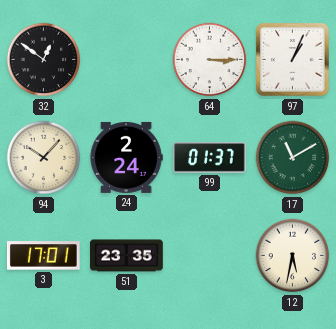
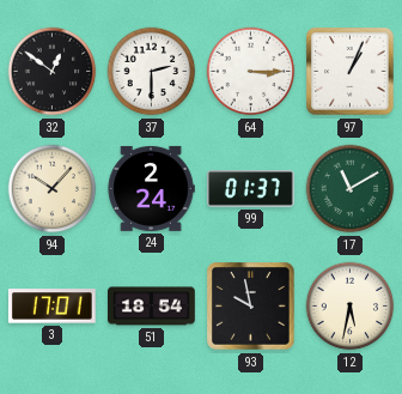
37: none -> 2:30 (152, 72)
51: 23:35 -> 18:54 (152, 307)
93: none -> 9:58 (251, 307)
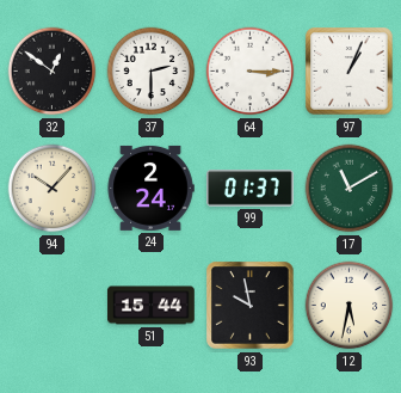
3: 17:01 -> none (51, 307)
51: 18:54 -> 15:44 (152, 306)
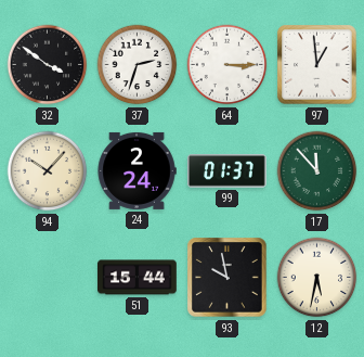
32: 12:51 -> 3:51 (48, 65)
37: 2:30 -> 2:33 (138, 65)
97: 1:04 -> 12:59 (317, 65)
17: 11:10 -> 11:53 (317, 171)
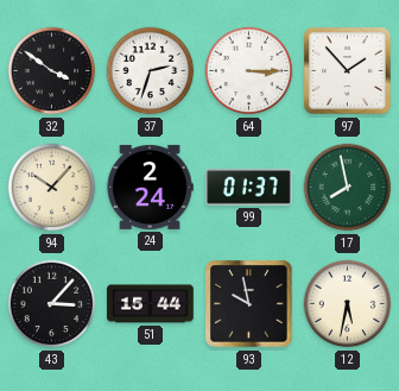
97: 12:59 -> 1:53 (348, 71)
17: 11:53 -> 7:58 (348, 188)
43: none -> 3:07 (52, 304)
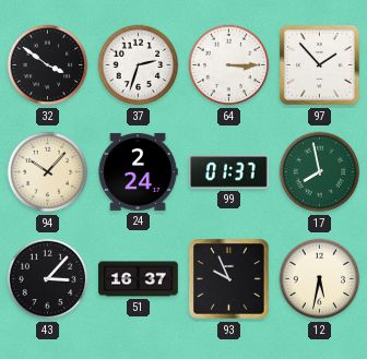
51: 15:44 -> 16:37 (139, 279)
93: 9:58 -> 9:56 (229, 279)
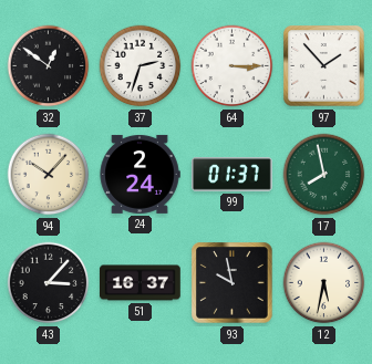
32: 3:51 -> 12:51 (49, 66)
93: 9:56 -> 9:58 (232, 283)
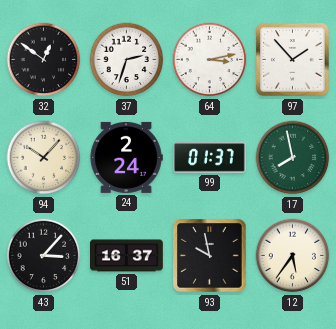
64: 3:15 -> 3:13 (210, 60)
12: 5:32 -> 5:36 (293, 256)
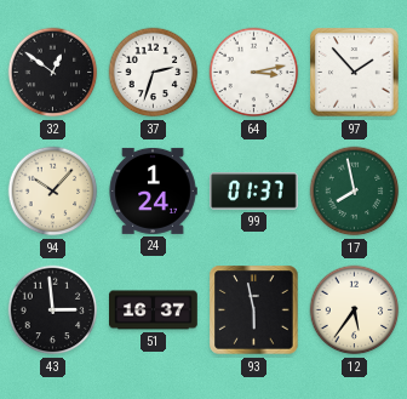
24: 2:24 -> 1:24 (153, 190)
43: 3:07 -> 2:59 (53, 310)
93: 9:58 -> 5:58 (254, 310)
